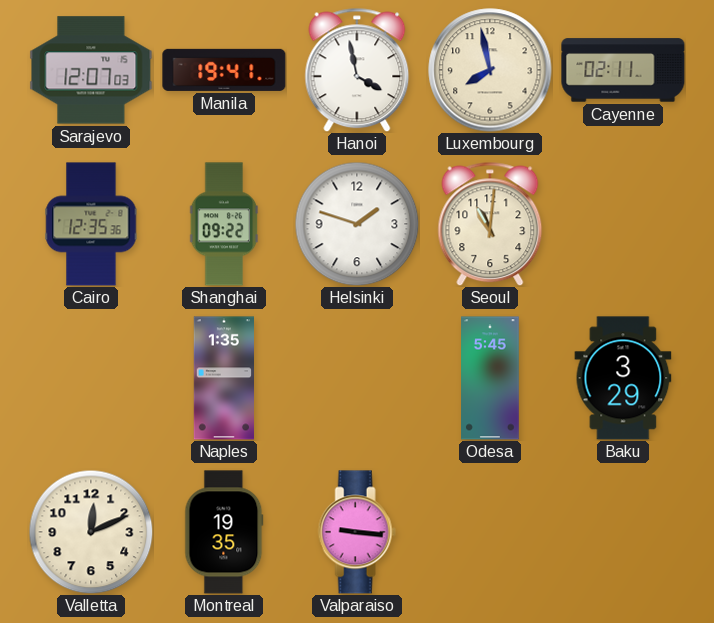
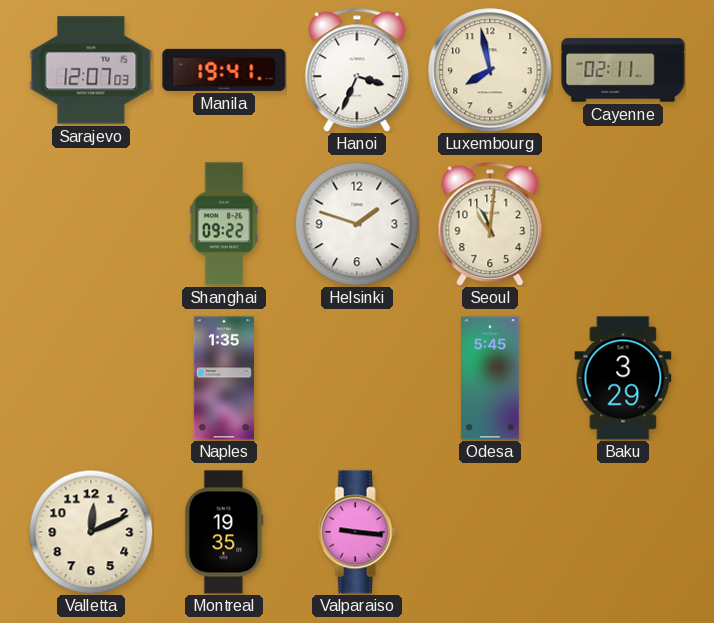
Hanoi: 3:58 -> 3:34 (357, 70)
Cairo: 12:35 -> none (91, 224)
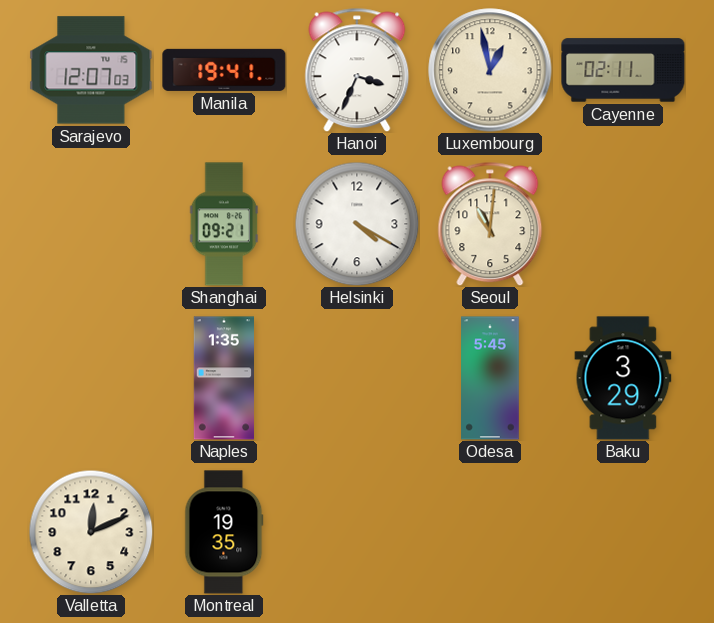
Luxembourg: 7:58 -> 12:58 (490, 70)
Shanghai: 09:22 -> 09:21 (224, 224)
Helsinki: 1:48 -> 4:20 (357, 224)
Valparaiso: 9:16 -> none (357, 532)
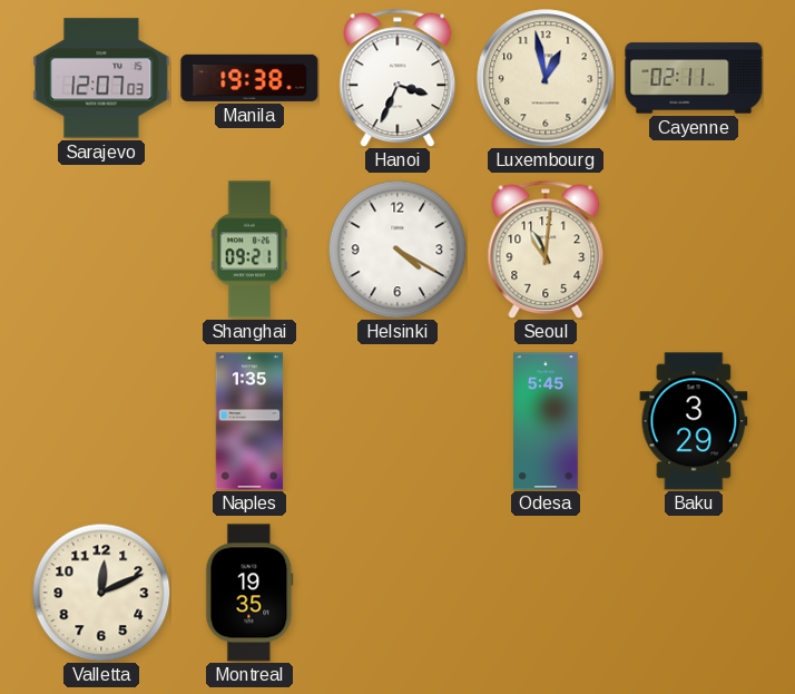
Manila: 19:41 -> 19:38 (249, 78)
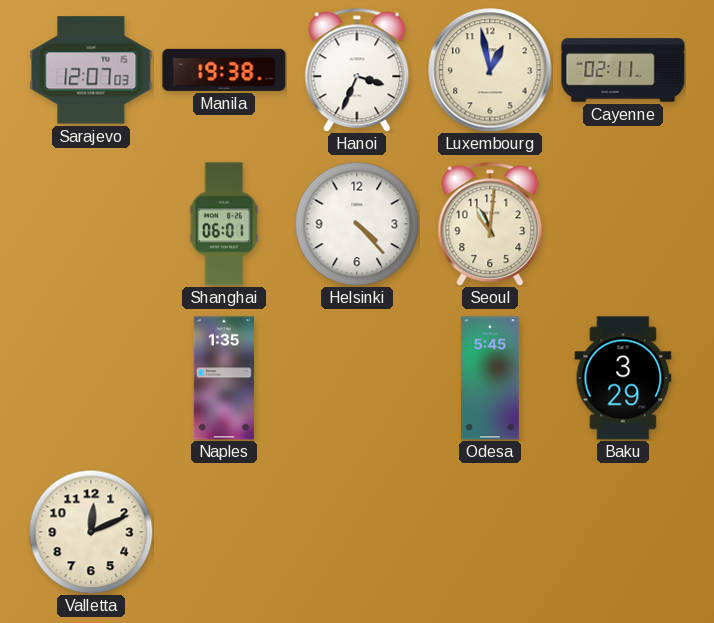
Shanghai: 09:21 -> 06:01 (224, 224)
Helsinki: 4:20 -> 4:23 (357, 224)
Montreal: 19:35 -> none (249, 593)
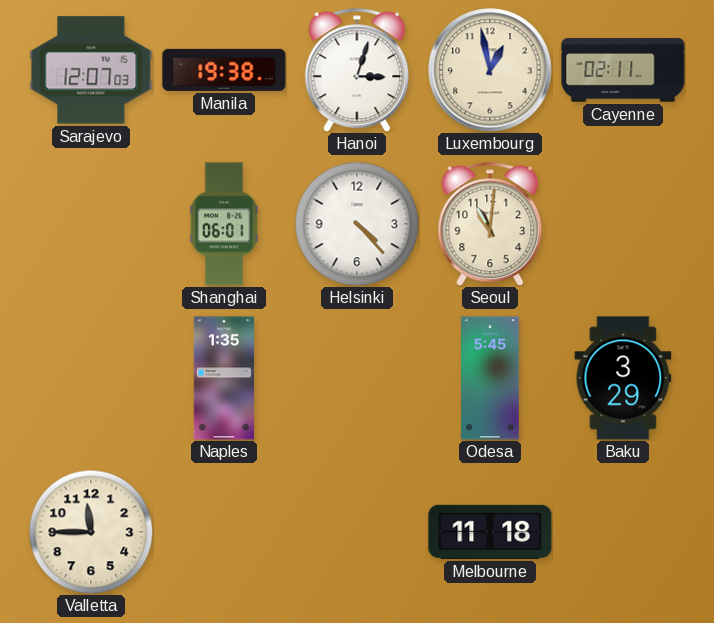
Hanoi: 3:34 -> 3:03 (357, 70)
Valletta: 12:11 -> 11:45 (91, 532)
Melbourne: none -> 11:18 (490, 532)
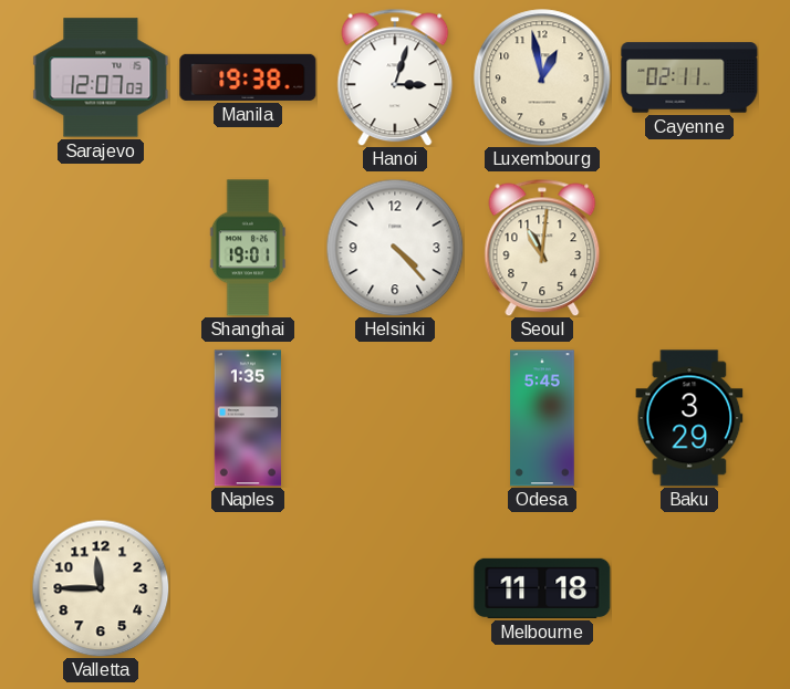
Shanghai: 06:01 -> 19:01 (248, 248)
